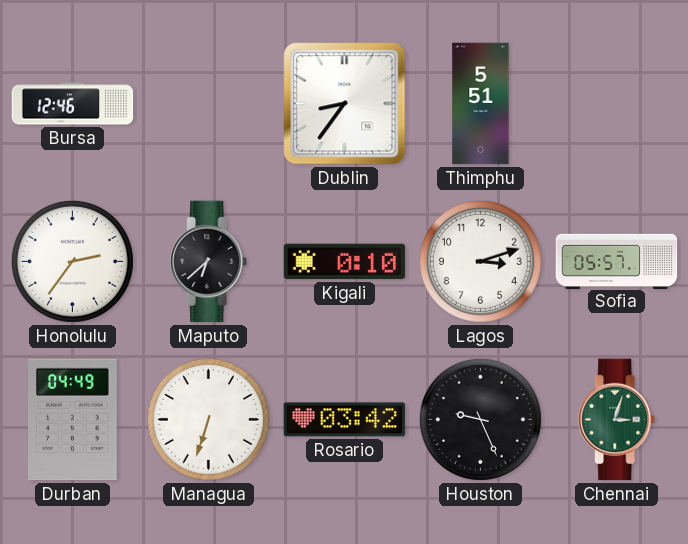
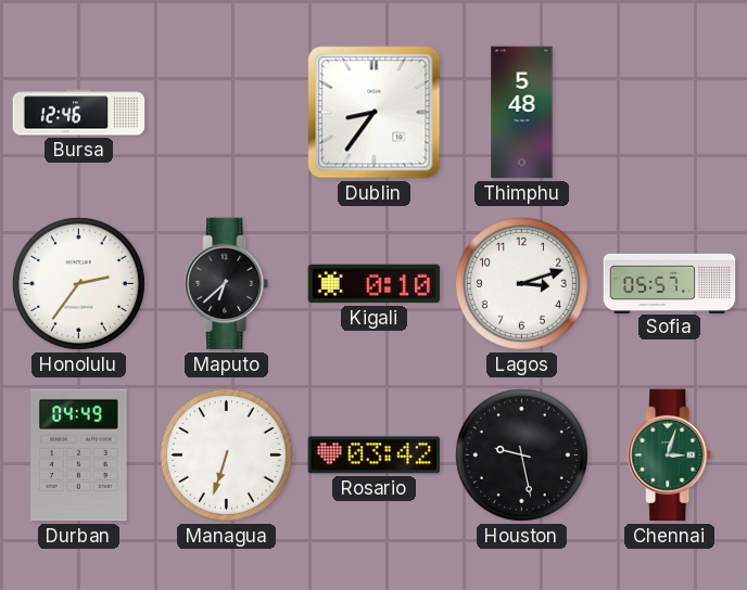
Thimphu: 5:51 -> 5:48 (522, 113)
Houston: 9:26 -> 9:28 (521, 454)
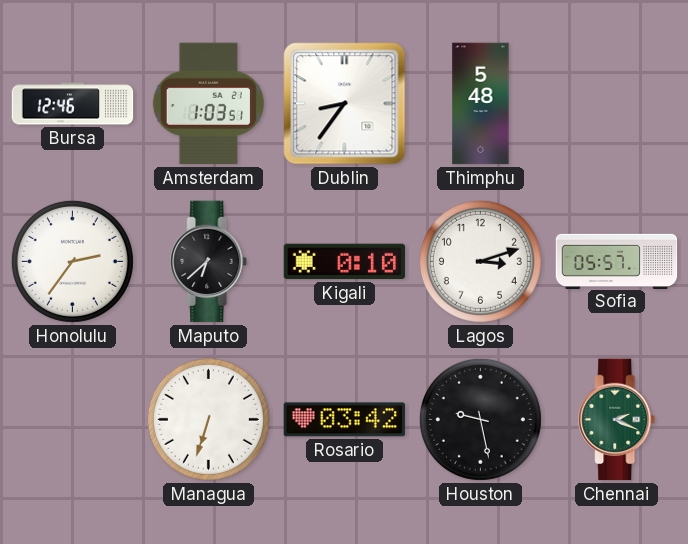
Amsterdam: none -> 1:03 (208, 104)
Durban: 04:49 -> none (79, 456)
Chennai: 3:03 -> 2:19 (617, 420)
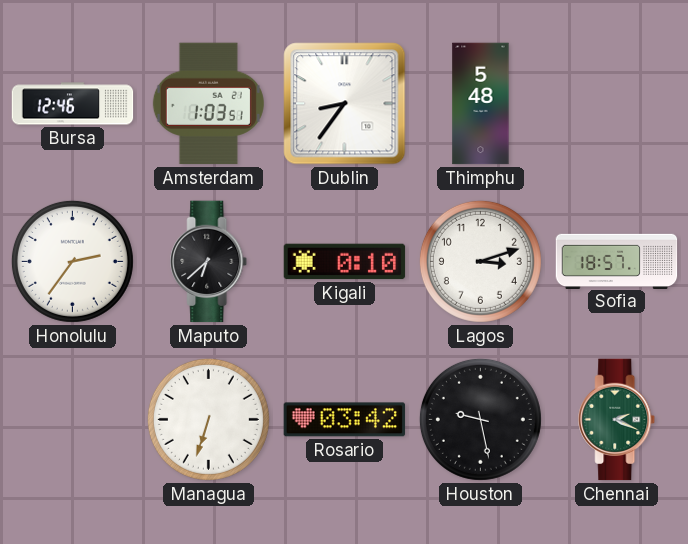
Sofia: 05:57 -> 18:57 (617, 261)
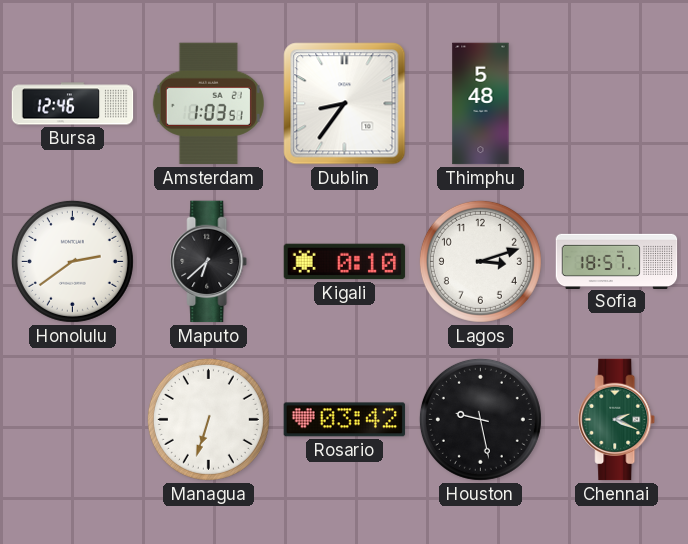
Honolulu: 2:36 -> 2:39 (72, 261)
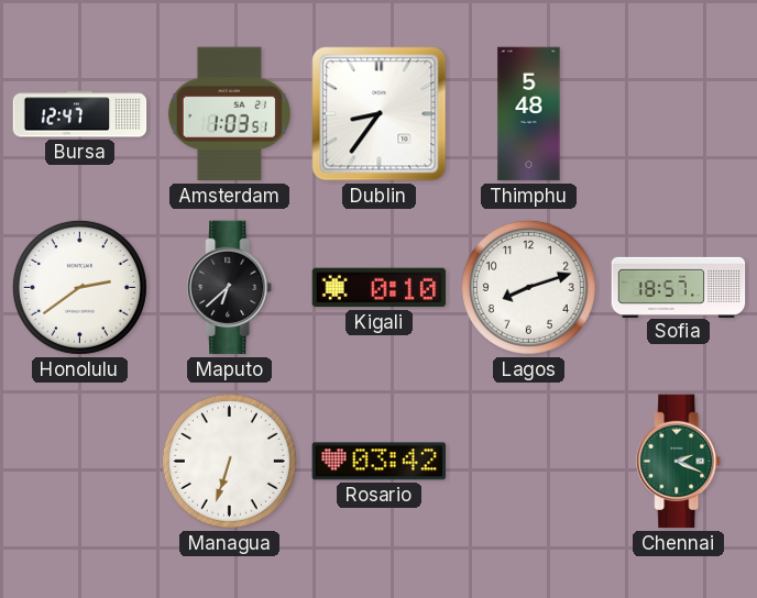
Bursa: 12:46 -> 12:47 (80, 114)
Lagos: 3:12 -> 8:12 (528, 287)
Houston: 9:28 -> none (480, 419)
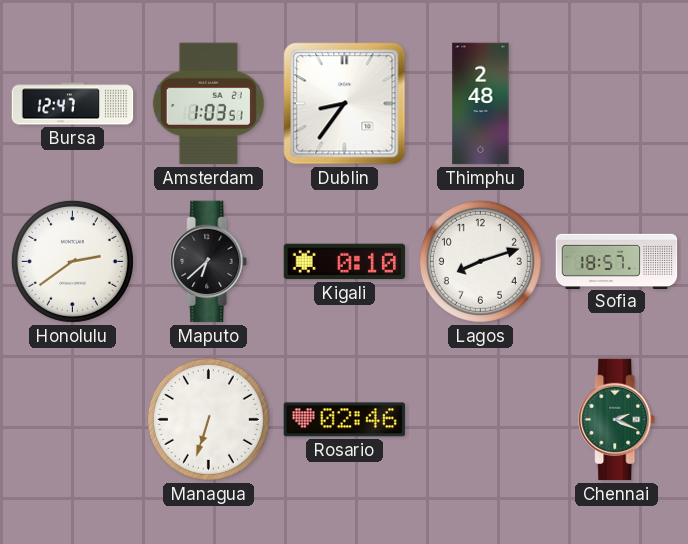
Thimphu: 5:48 -> 2:48 (481, 104)
Rosario: 03:42 -> 02:46 (345, 420)
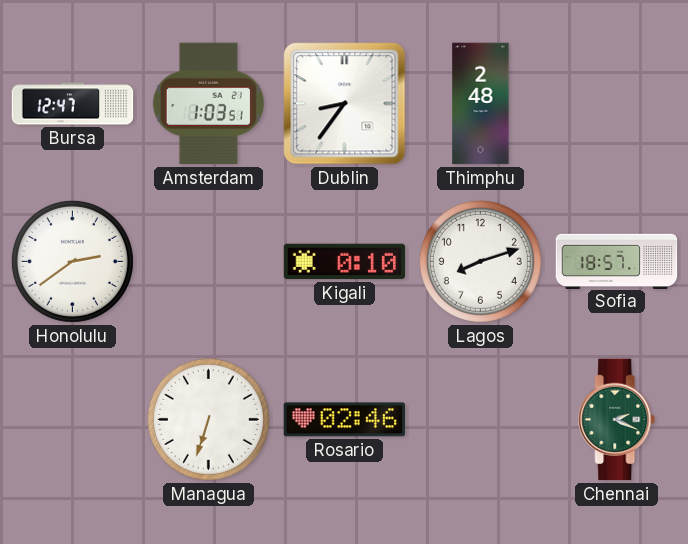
Maputo: 6:38 -> none (209, 262)
